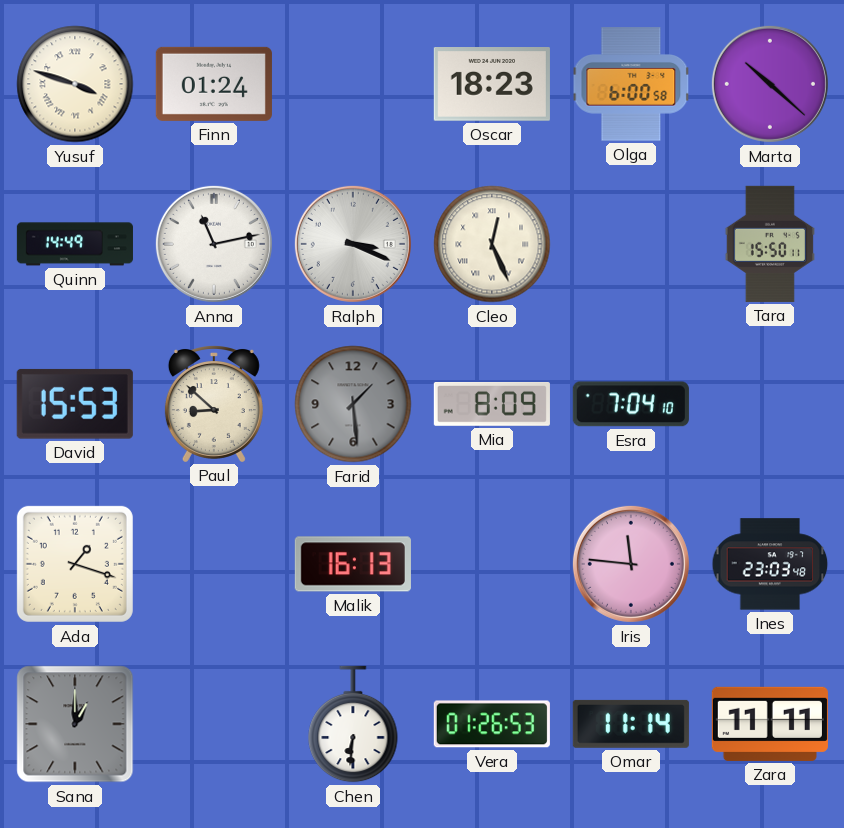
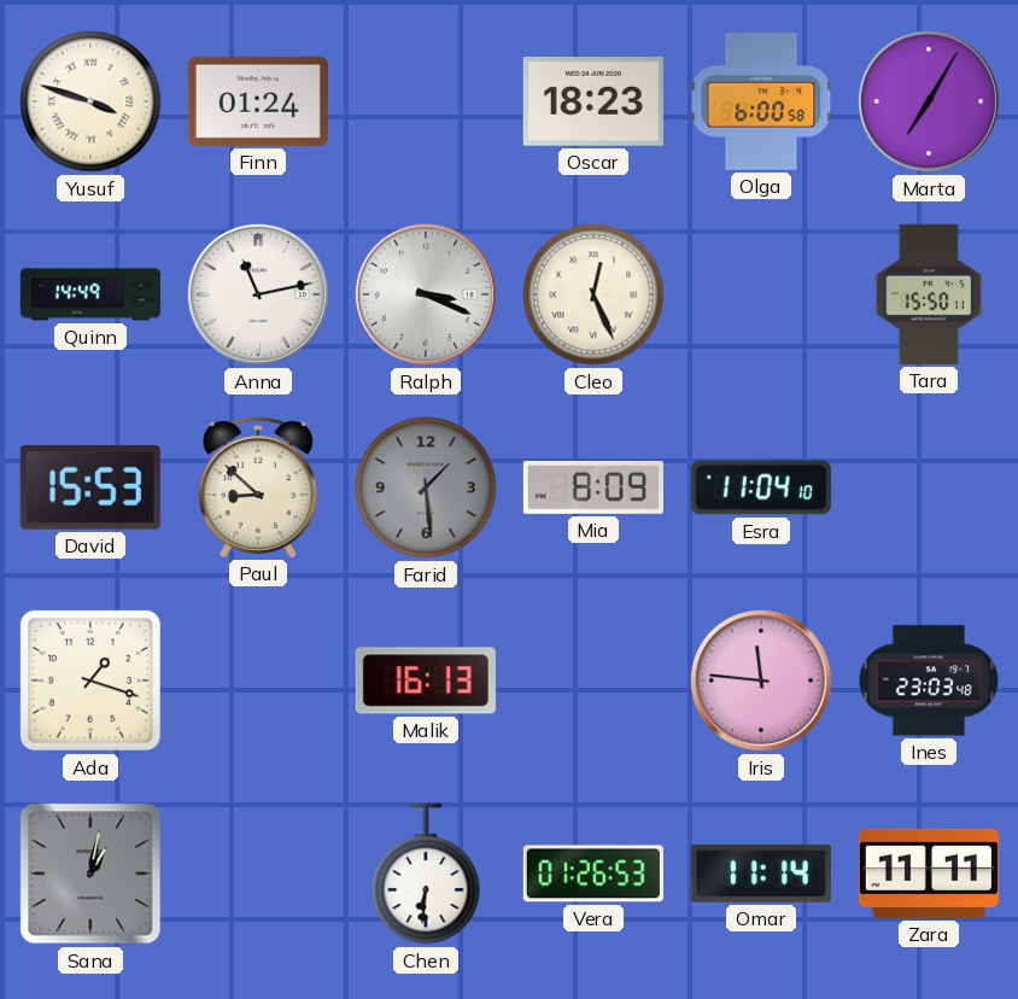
Marta: 10:22 -> 7:05 (929, 101)
Esra: 7:04 -> 11:04 (761, 487)
Sana: 1:00 -> 1:02 (90, 874)
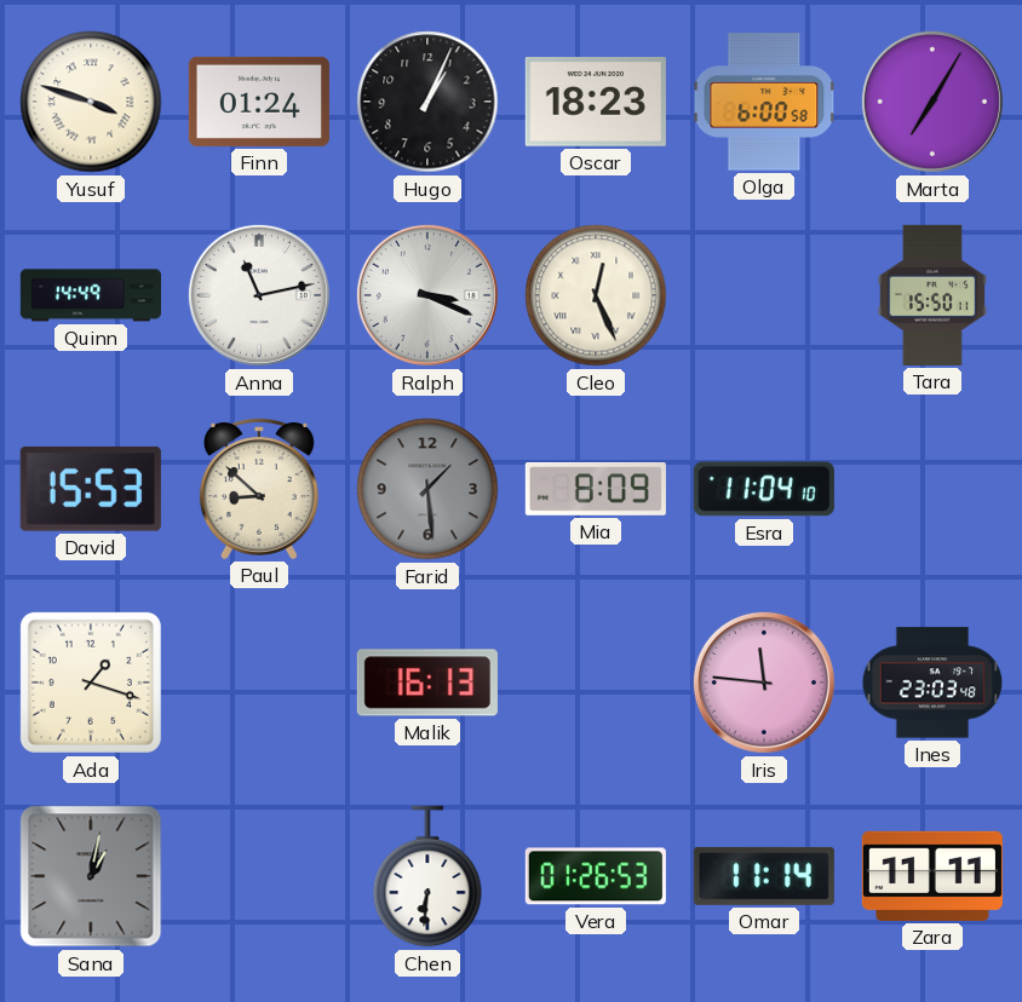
Hugo: none -> 1:04 (427, 102)
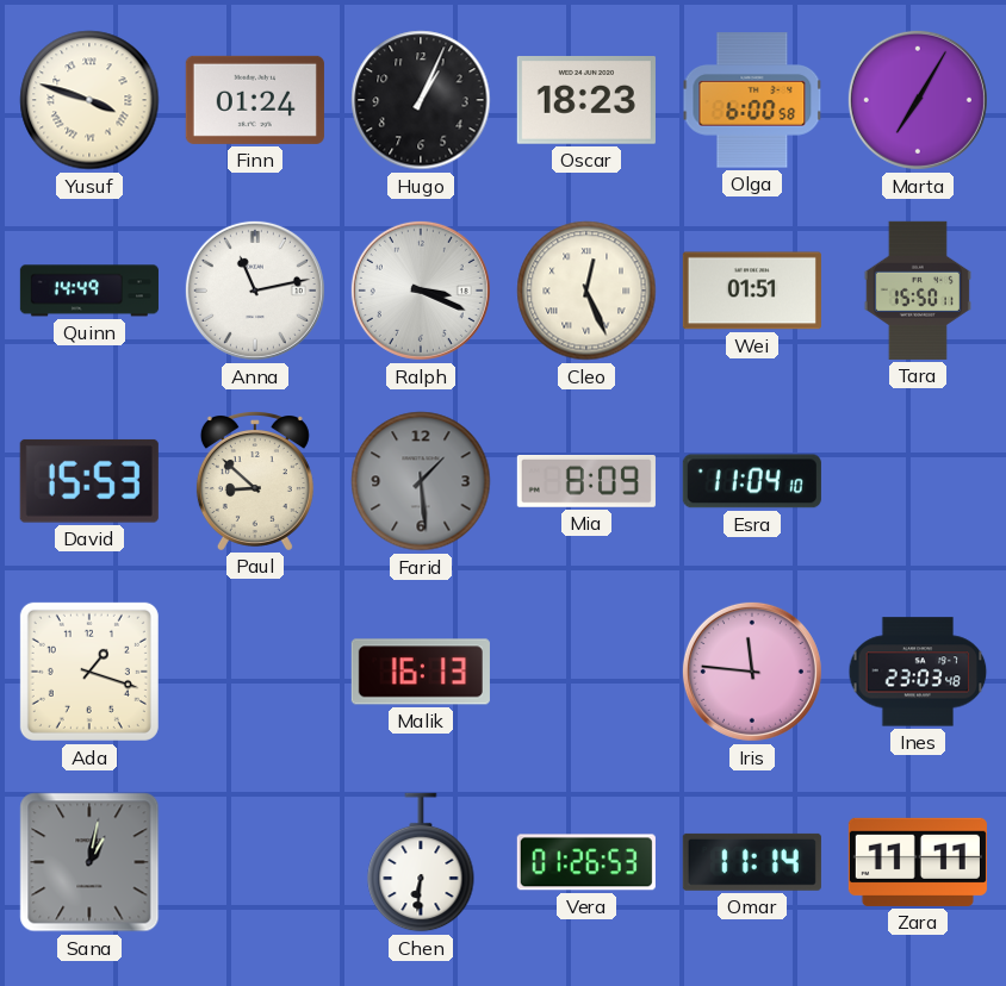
Wei: none -> 01:51 (752, 291)
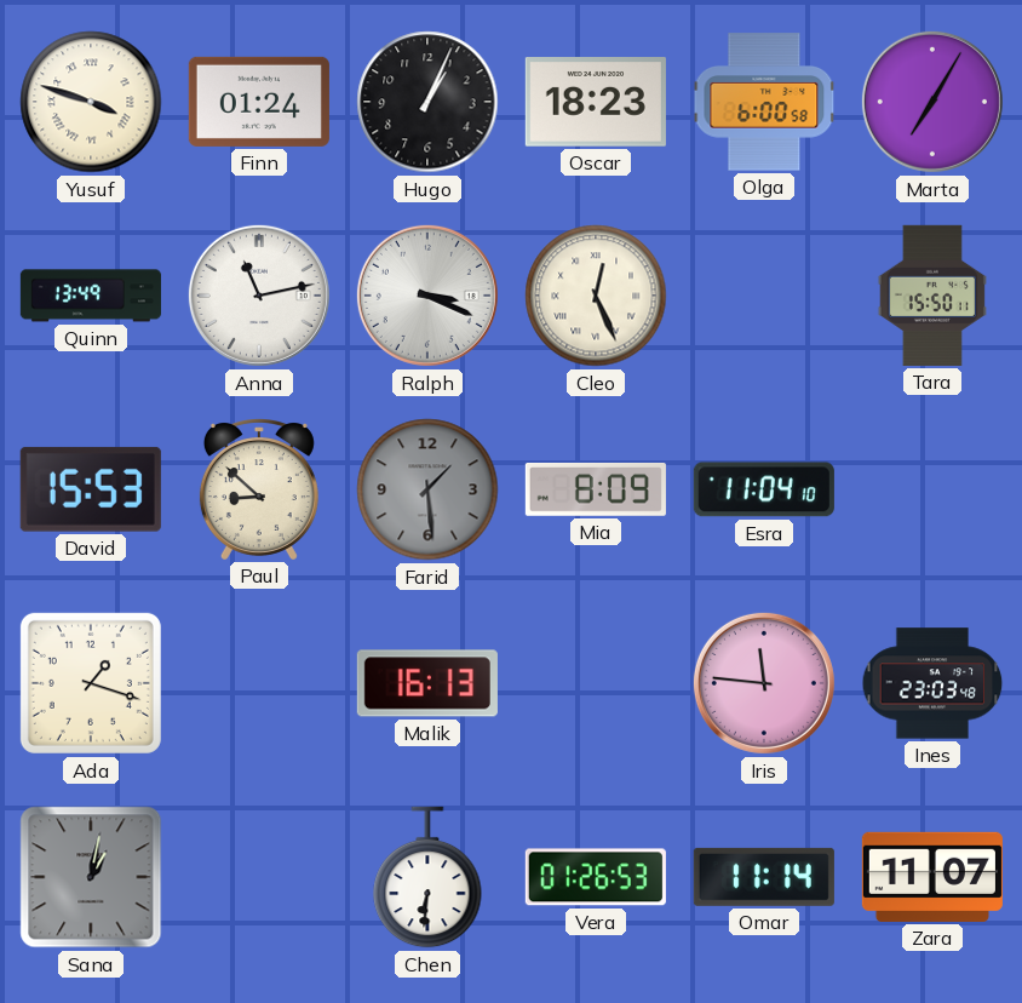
Quinn: 14:49 -> 13:49 (91, 296)
Wei: 01:51 -> none (752, 291)
Zara: 11:11 -> 11:07 (932, 877)
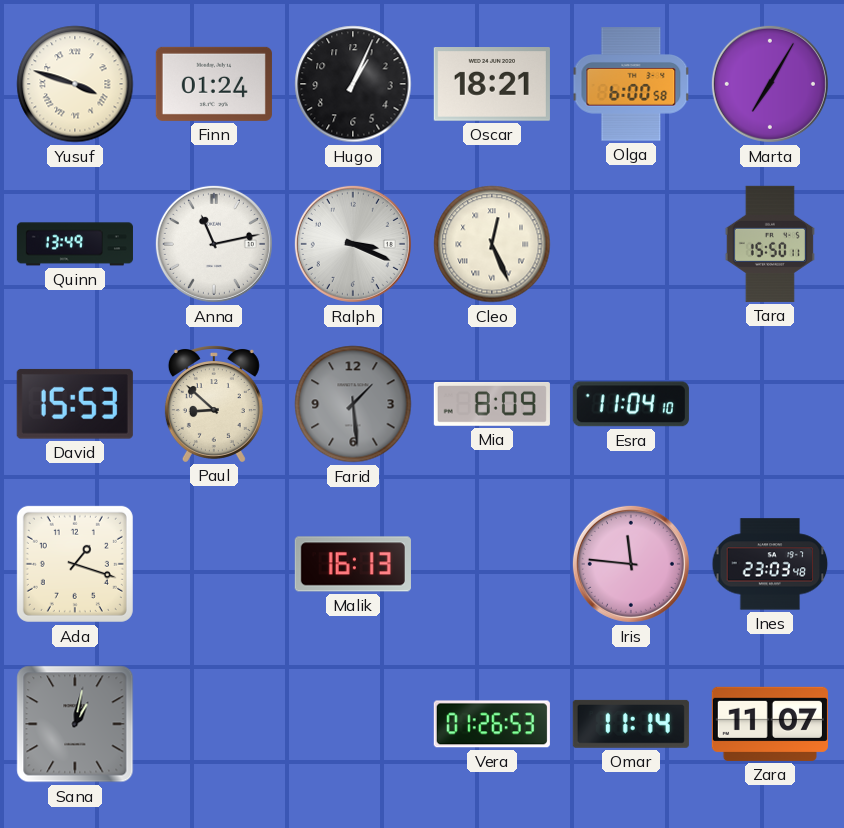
Oscar: 18:23 -> 18:21 (492, 85)
Chen: 6:31 -> none (427, 877)
